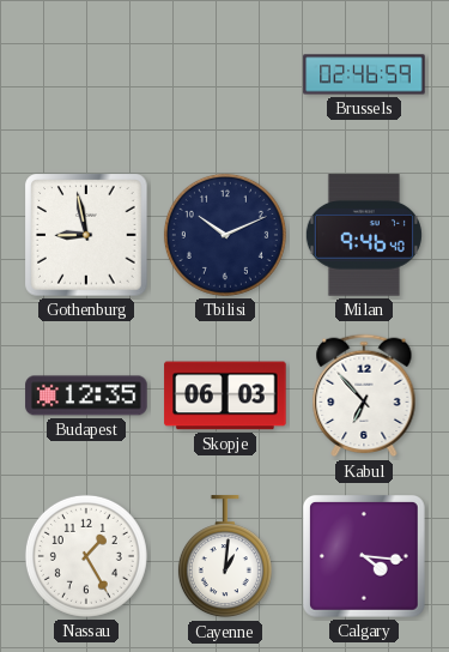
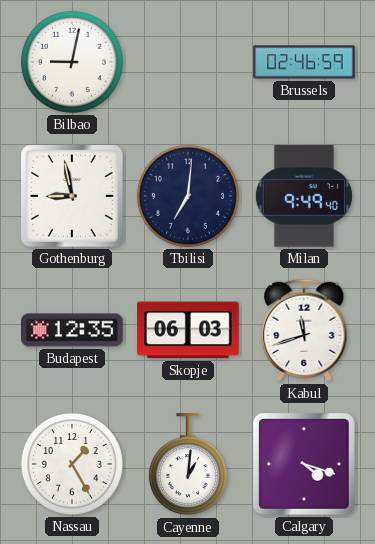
Bilbao: none -> 9:02 (72, 62)
Tbilisi: 10:11 -> 7:01 (188, 196)
Milan: 9:46 -> 9:49 (304, 196)
Kabul: 6:53 -> 11:42 (304, 330)
Calgary: 4:16 -> 4:18 (305, 465)
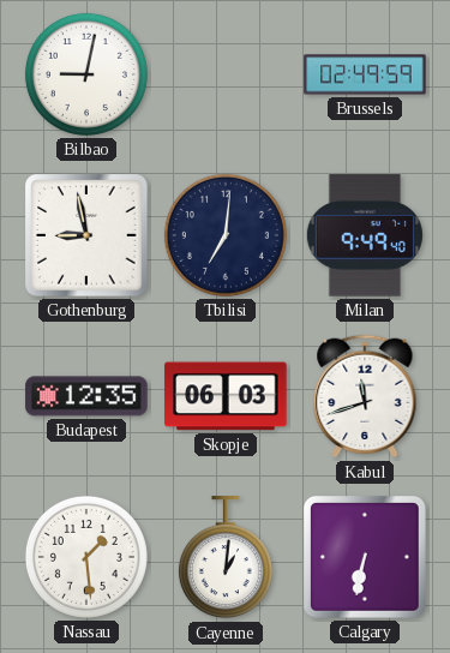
Brussels: 02:46 -> 02:49 (365, 74)
Nassau: 1:25 -> 1:29 (86, 557)
Calgary: 4:18 -> 6:32 (366, 558)
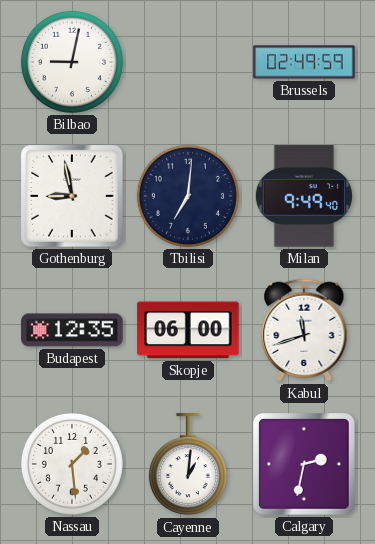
Skopje: 06:03 -> 06:00 (188, 330)
Calgary: 6:32 -> 2:32 (305, 465)
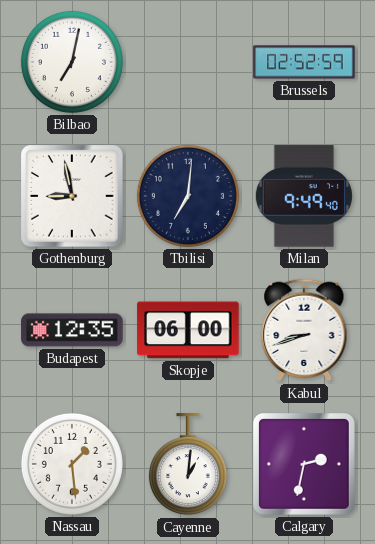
Bilbao: 9:02 -> 7:02 (72, 62)
Brussels: 02:49 -> 02:52 (304, 62)
Kabul: 11:42 -> 8:42 (304, 330)
